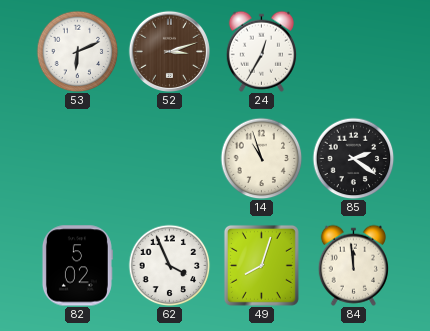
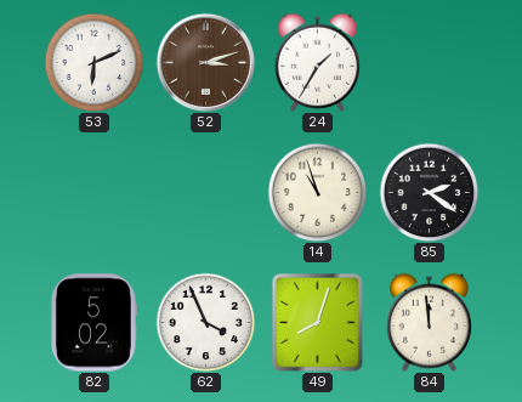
24: 12:35 -> 1:35 (317, 62)
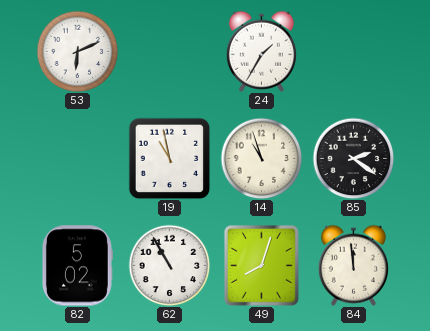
52: 3:12 -> none (205, 62)
19: none -> 10:58 (169, 158)
62: 3:56 -> 10:55 (169, 265)
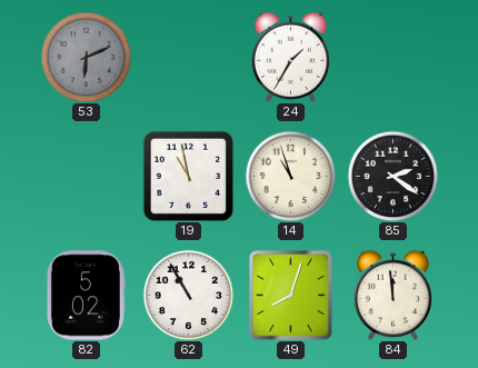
53 dial: white -> grey (86, 57)
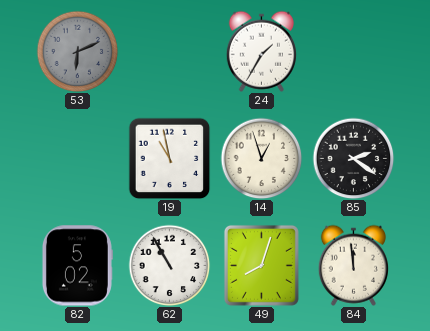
14: 10:57 -> 12:57 (261, 158)
